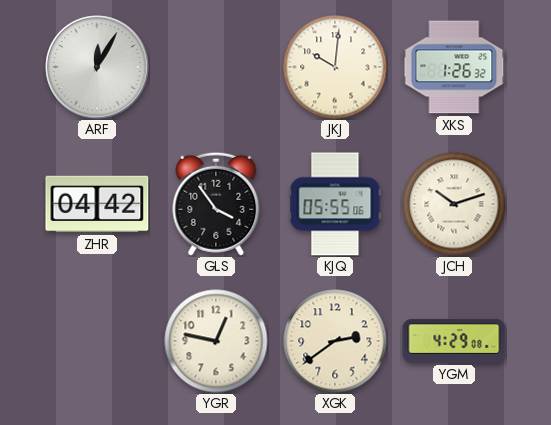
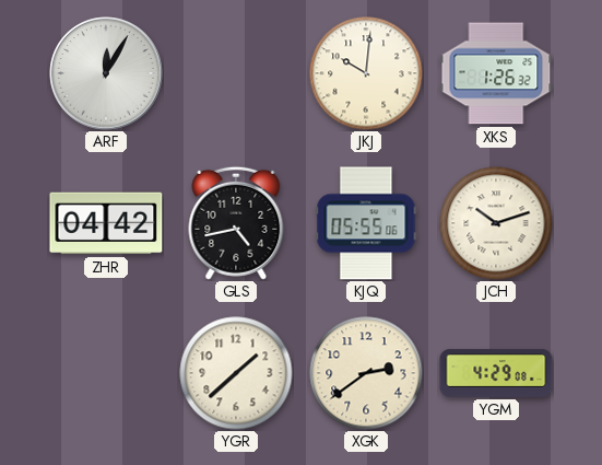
GLS: 3:54 -> 4:43 (236, 223)
YGR: 12:47 -> 1:38 (236, 373)
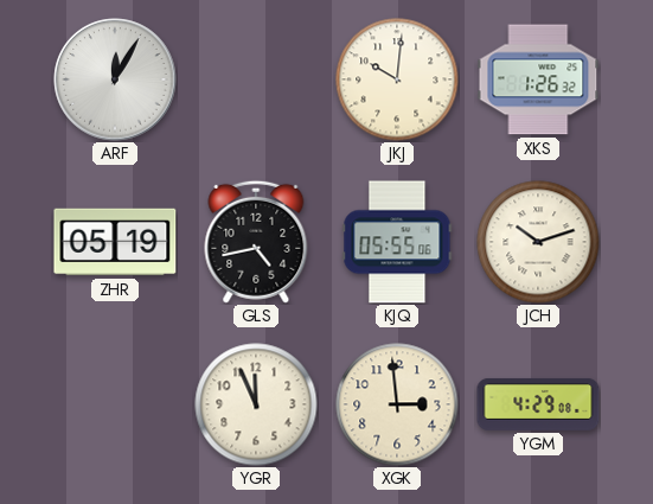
ZHR: 04:42 -> 05:19 (115, 242)
YGR: 1:38 -> 11:56 (256, 404)
XGK: 2:39 -> 2:59 (397, 404)
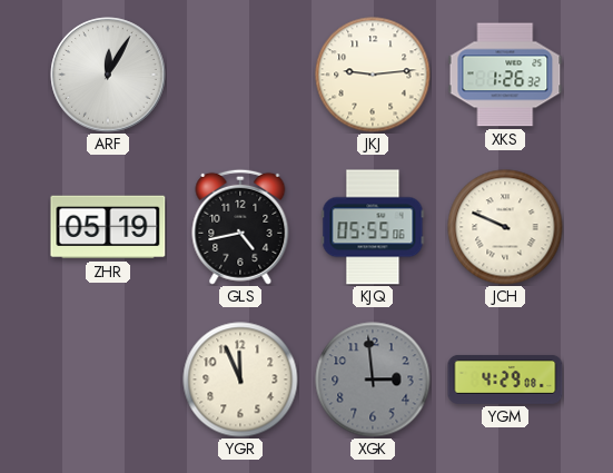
JKJ: 10:01 -> 9:14 (373, 75)
JCH: 10:12 -> 9:49 (505, 227)
XGK dial: cream -> grey (373, 380)
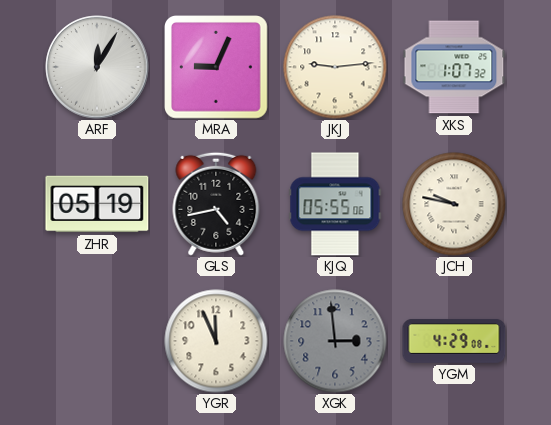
MRA: none -> 9:04 (217, 68)
XKS: 1:26 -> 1:07 (454, 67)
JCH: 9:49 -> 9:47 (454, 204)
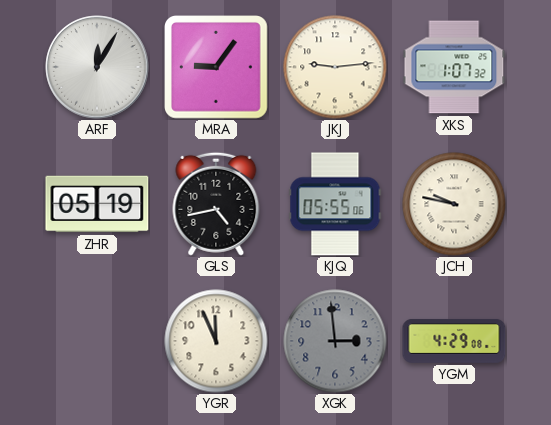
MRA: 9:04 -> 9:06 (217, 68)
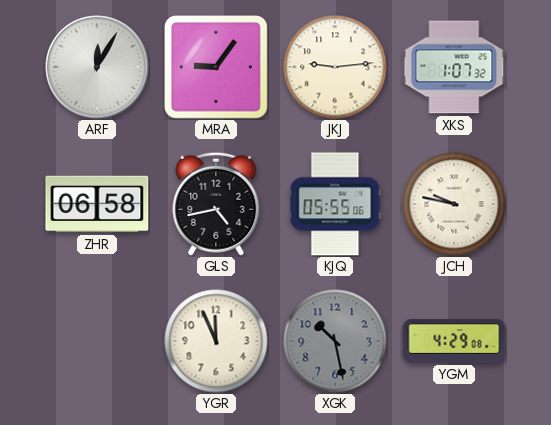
ZHR: 05:19 -> 06:58 (97, 204)
XGK: 2:59 -> 10:28 (335, 341)
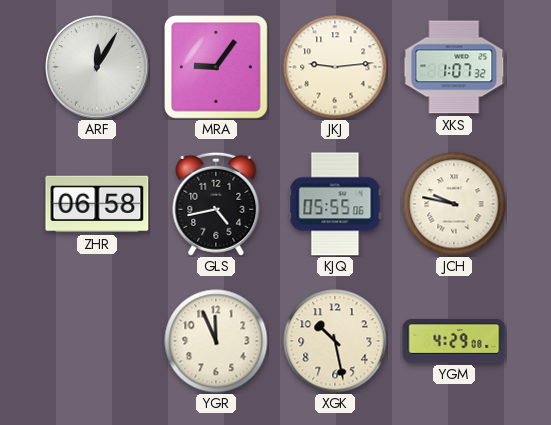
XGK dial: grey -> cream (335, 341)
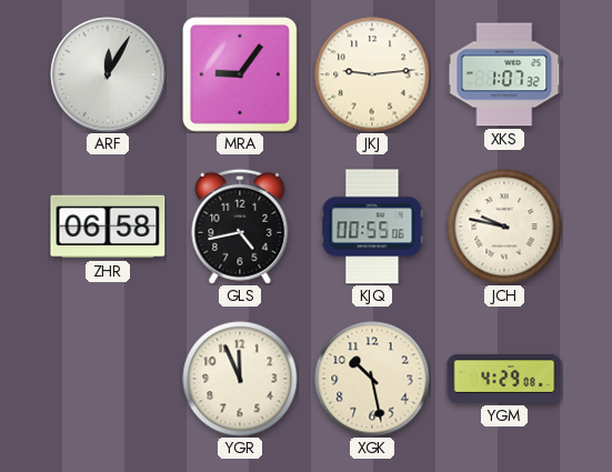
KJQ: 05:55 -> 00:55 (372, 227)
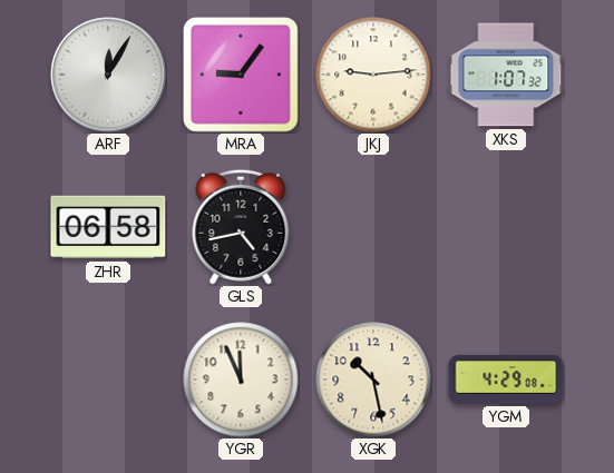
KJQ: 00:55 -> none (372, 227)
JCH: 9:47 -> none (504, 227)
